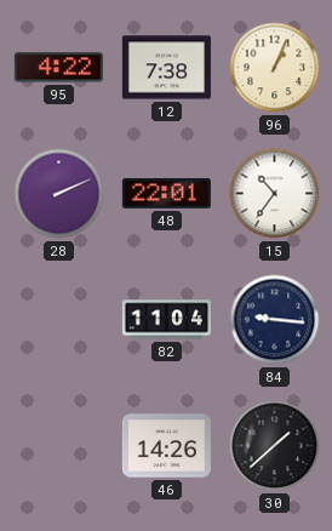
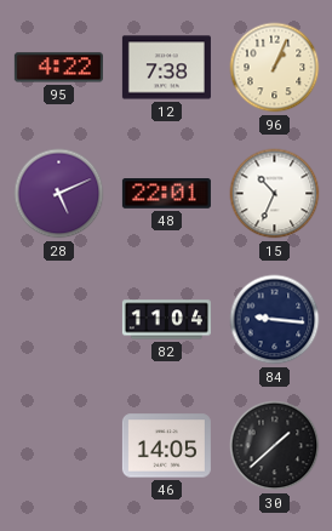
28: 2:11 -> 5:11 (59, 194)
15: 10:36 -> 10:34 (275, 194)
46: 14:26 -> 14:05 (166, 446)
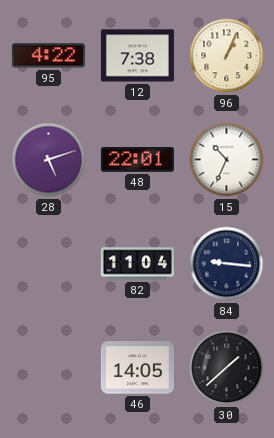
28: 5:11 -> 5:12 (49, 160)
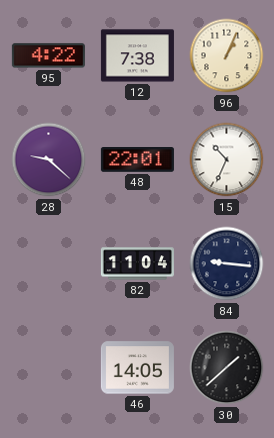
28: 5:12 -> 9:22 (49, 160)
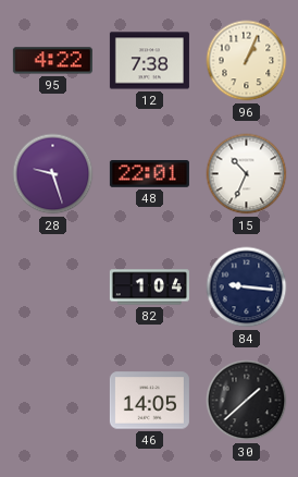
28: 9:22 -> 9:27 (53, 174)
82: 11:04 -> 1:04 (149, 288)
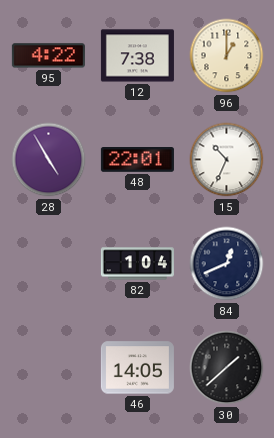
96: 1:04 -> 1:00 (227, 56)
28: 9:27 -> 4:55 (49, 160)
84: 9:16 -> 12:41 (227, 264)
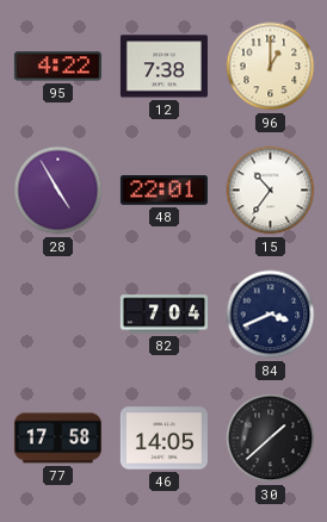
15: 10:34 -> 10:36 (271, 191)
82: 1:04 -> 7:04 (163, 315)
84: 12:41 -> 3:41 (271, 315)
77: none -> 17:58 (57, 439)
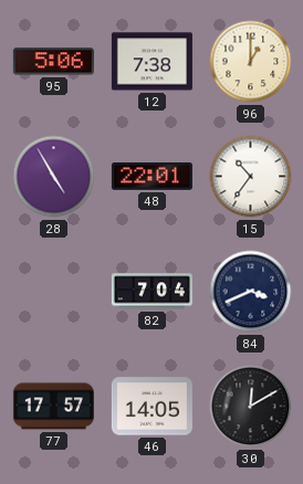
95: 4:22 -> 5:06 (53, 62)
77: 17:58 -> 17:57 (53, 407)
30: 1:38 -> 12:10 (251, 407)
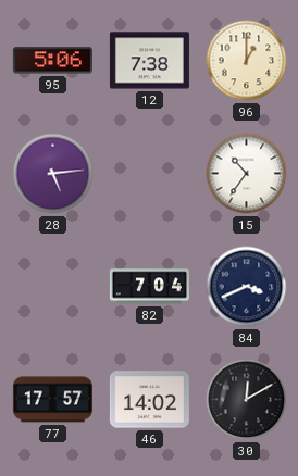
28: 4:55 -> 5:14 (53, 174)
48: 22:01 -> none (151, 177)
46: 14:05 -> 14:02 (149, 400)
